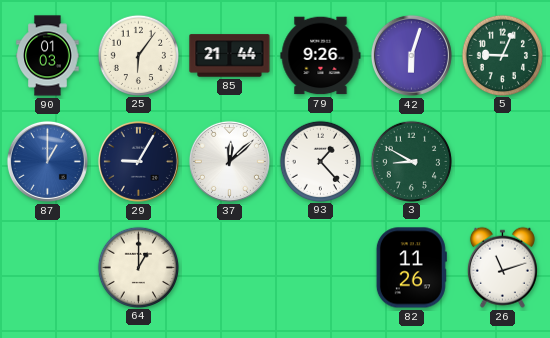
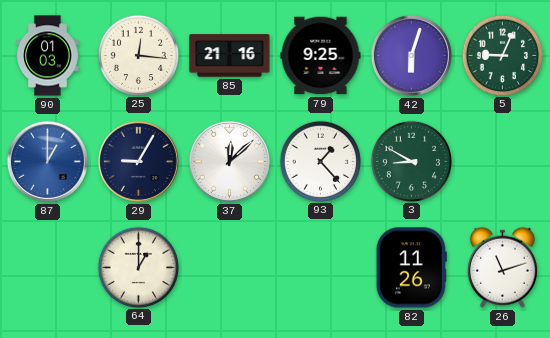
25: 6:06 -> 12:16 (138, 55)
85: 21:44 -> 21:16 (230, 56)
79: 9:26 -> 9:25 (321, 56)
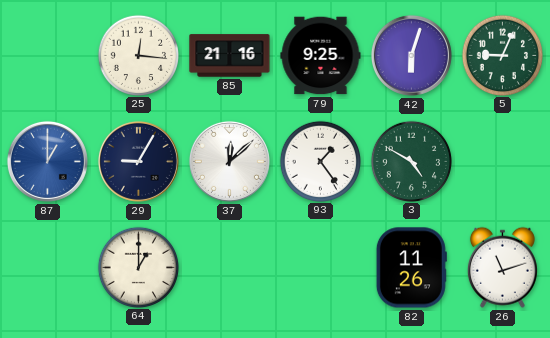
90: 01:03 -> none (48, 56)
93: 1:23 -> 1:24 (320, 161)
3: 8:50 -> 4:50 (411, 161)
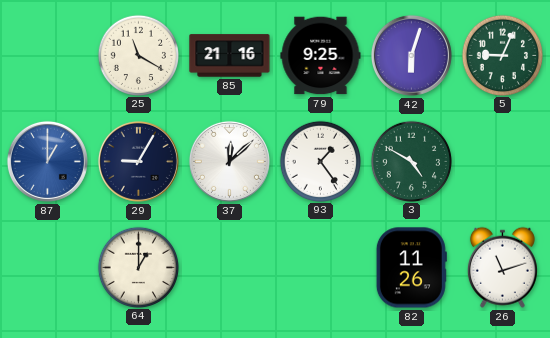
25: 12:16 -> 11:20 (138, 55)
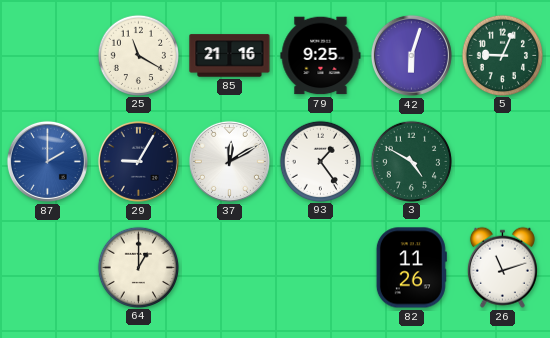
87: 1:00 -> 2:00 (47, 161)
37: 12:08 -> 12:10 (229, 161)
